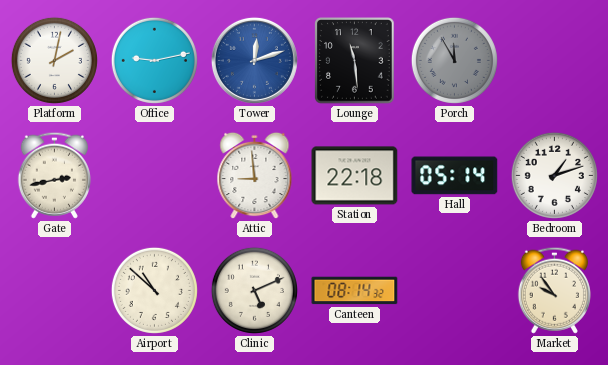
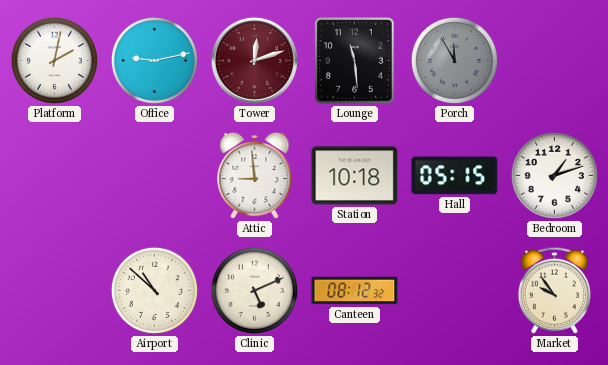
Tower dial: blue -> burgundy (254, 60)
Gate: 2:43 -> none (54, 175)
Station: 22:18 -> 10:18 (355, 176)
Hall: 05:14 -> 05:15 (455, 176)
Canteen: 08:14 -> 08:12 (355, 291)
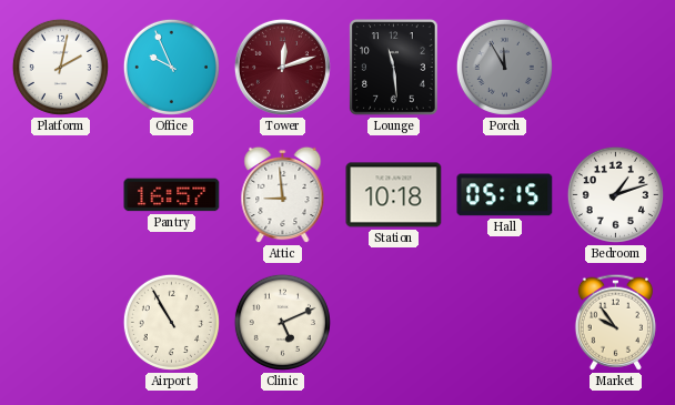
Office: 9:13 -> 9:56 (171, 67)
Pantry: none -> 16:57 (172, 195)
Airport: 10:52 -> 10:55 (171, 322)
Canteen: 08:12 -> none (355, 291)
